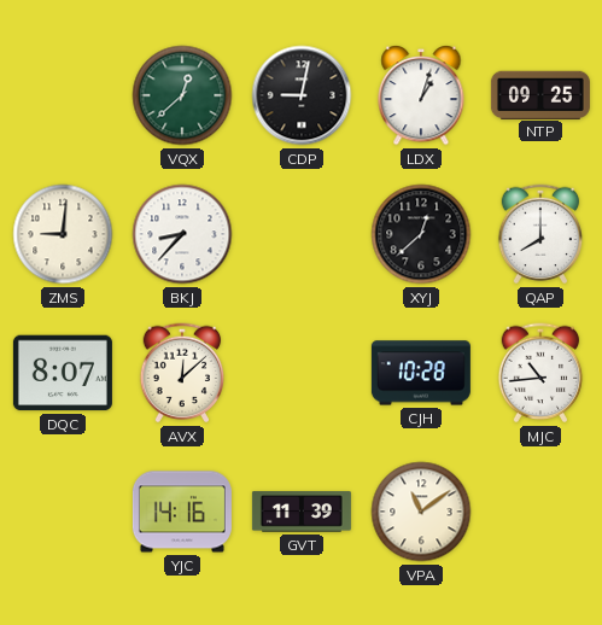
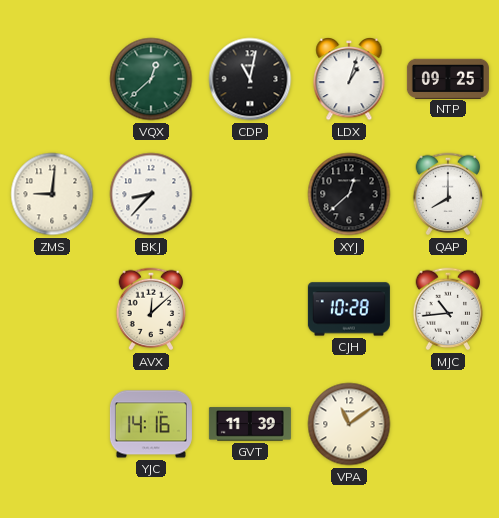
CDP: 9:02 -> 11:02 (250, 79)
DQC: 8:07 -> none (63, 373)
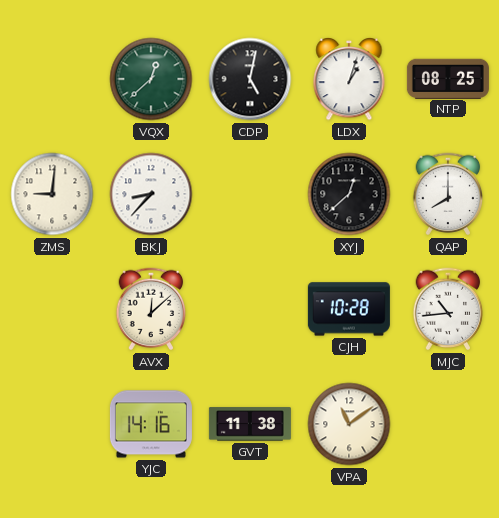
CDP: 11:02 -> 5:02 (250, 79)
NTP: 09:25 -> 08:25 (448, 78)
GVT: 11:39 -> 11:38 (250, 424)
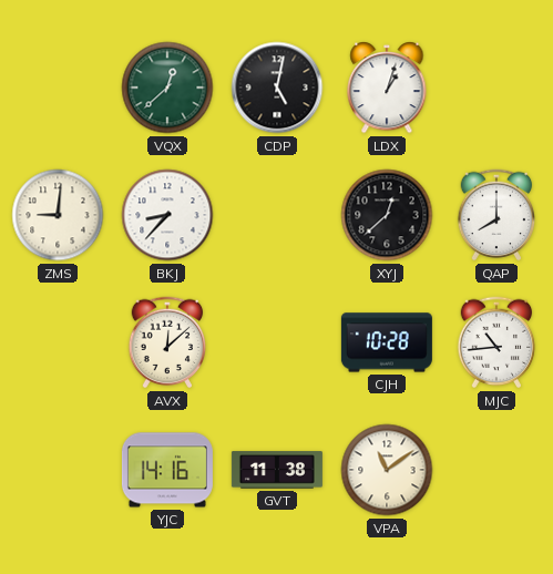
NTP: 08:25 -> none (448, 78)
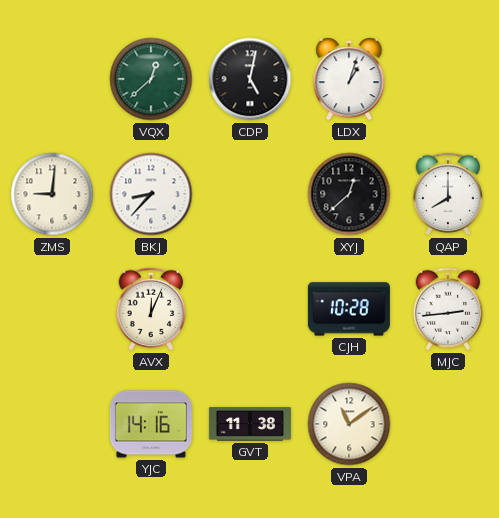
AVX: 12:08 -> 12:04 (151, 309)
MJC: 10:44 -> 2:44 (448, 309)
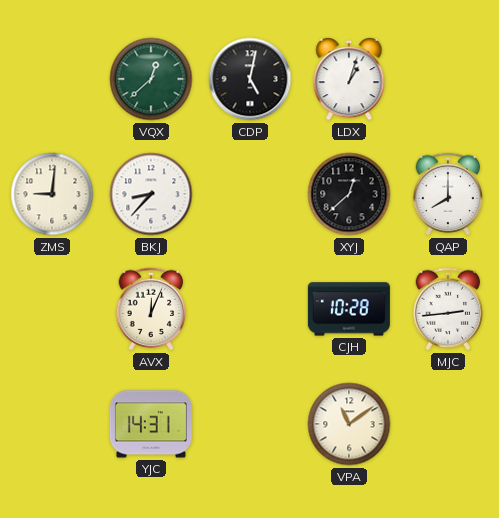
YJC: 14:16 -> 14:31 (151, 424)
GVT: 11:38 -> none (250, 424)
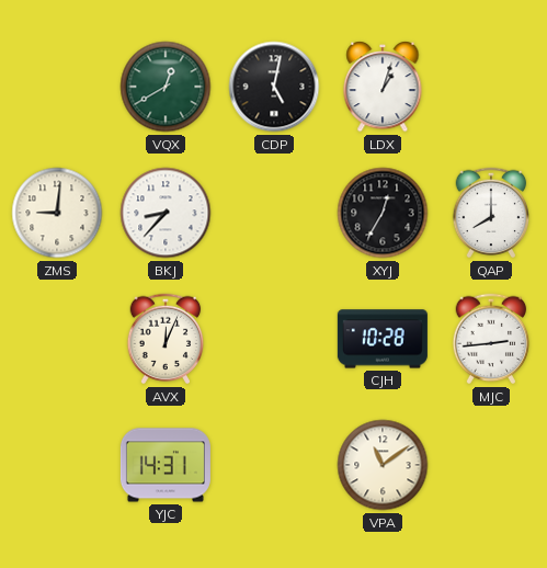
VQX: 12:38 -> 12:40 (166, 87)
XYJ: 12:38 -> 12:35 (383, 213)
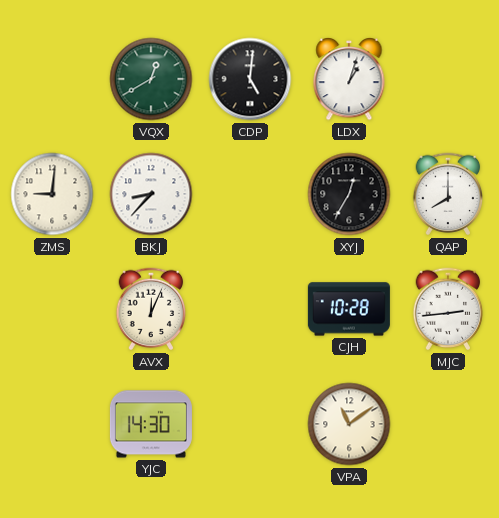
CDP: 5:02 -> 5:01 (250, 79)
YJC: 14:31 -> 14:30 (151, 424)
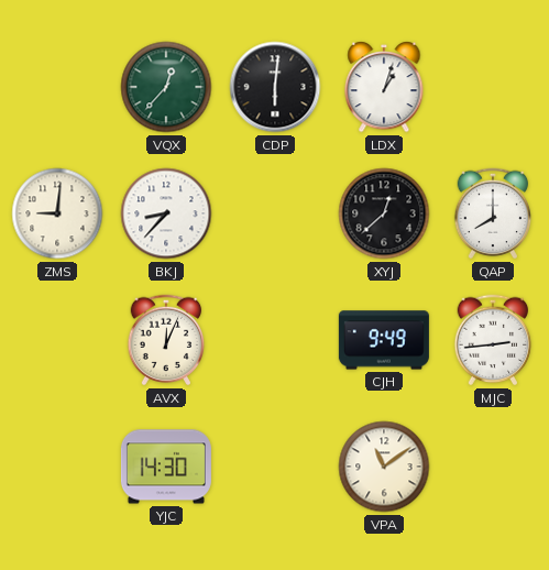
VQX: 12:40 -> 12:37 (166, 87)
CDP: 5:01 -> 6:01 (275, 87)
XYJ: 12:35 -> 12:38 (384, 213)
CJH: 10:28 -> 9:49 (384, 340)
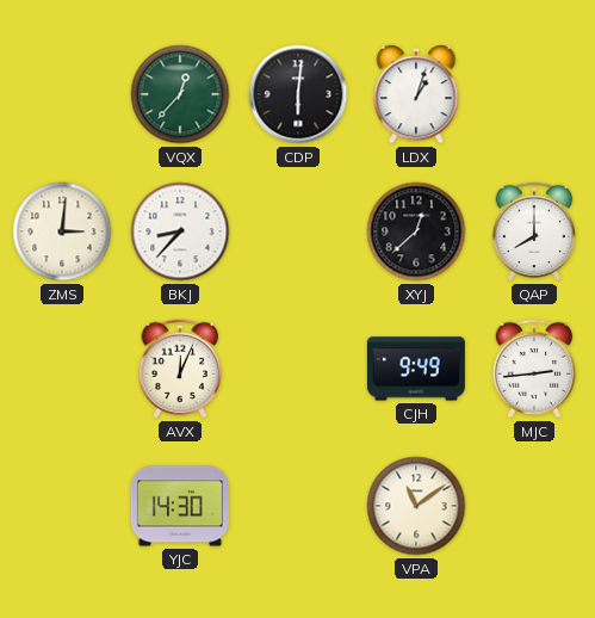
ZMS: 9:01 -> 3:01 (62, 231)
